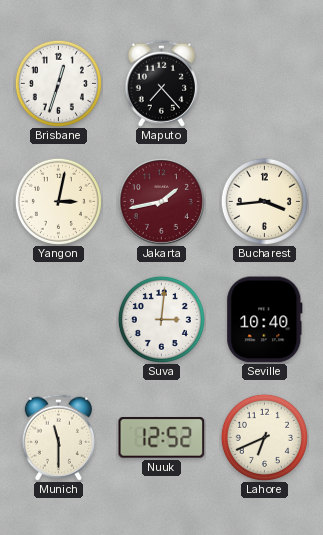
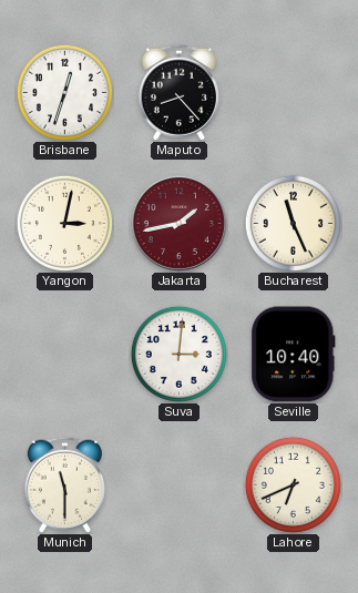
Maputo: 7:23 -> 8:23 (178, 92)
Bucharest: 3:44 -> 11:26 (293, 223)
Nuuk: 12:52 -> none (162, 438)
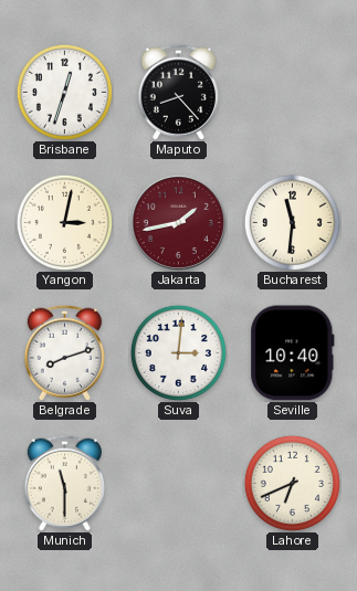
Bucharest: 11:26 -> 11:31 (292, 222)
Belgrade: none -> 8:12 (64, 352)
